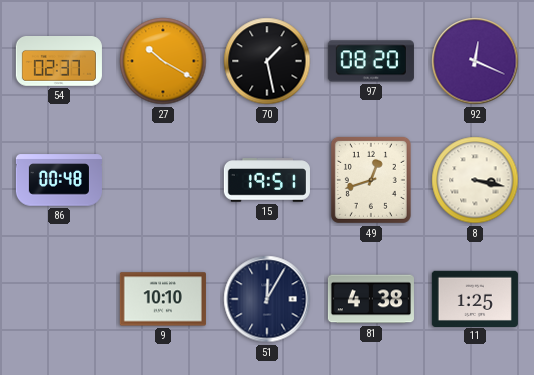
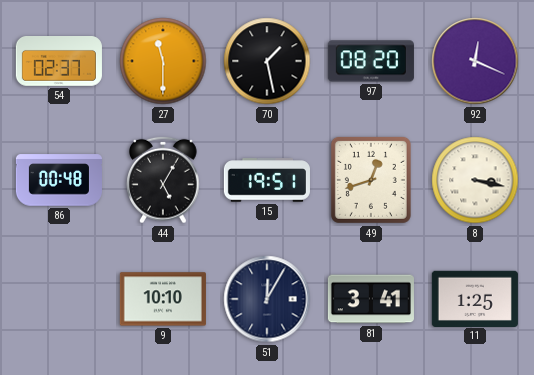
27: 10:20 -> 11:30 (163, 61)
44: none -> 5:05 (164, 180)
81: 4:38 -> 3:41 (371, 299)
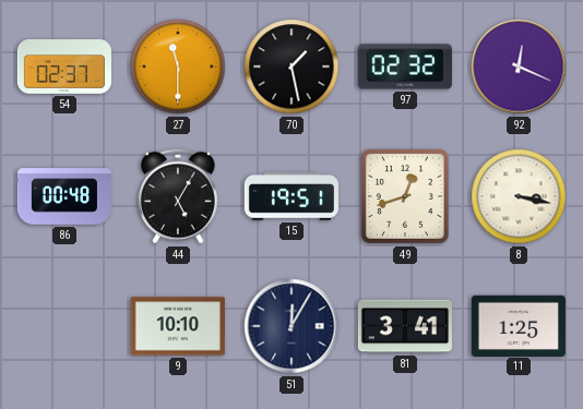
97: 08:20 -> 02:32 (405, 67)
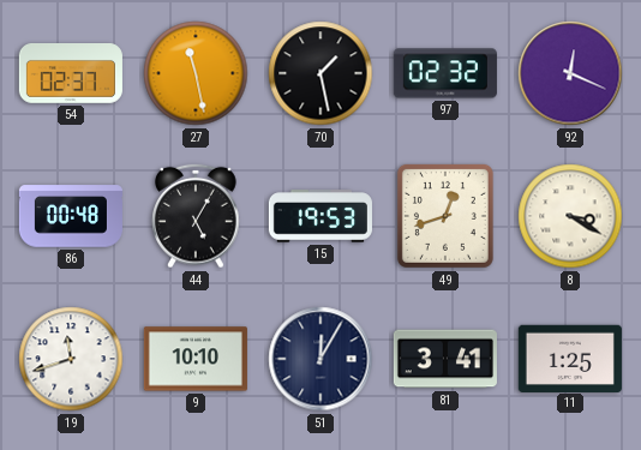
27: 11:30 -> 11:28 (196, 73)
15: 19:51 -> 19:53 (320, 216)
8: 3:17 -> 3:20 (570, 216)
19: none -> 11:42 (71, 359)
